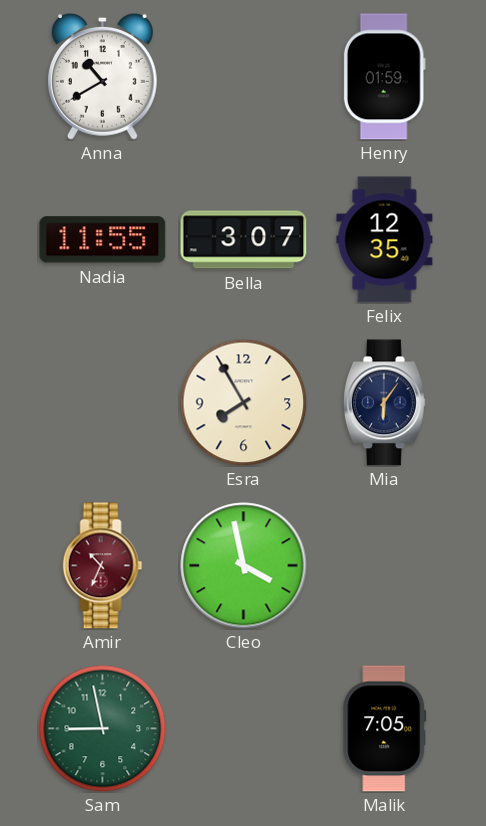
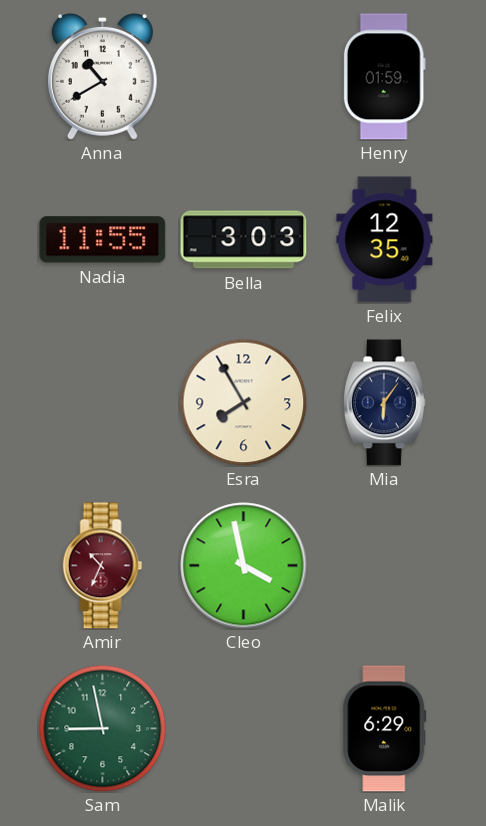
Bella: 3:07 -> 3:03 (244, 240)
Malik: 7:05 -> 6:29 (385, 729)
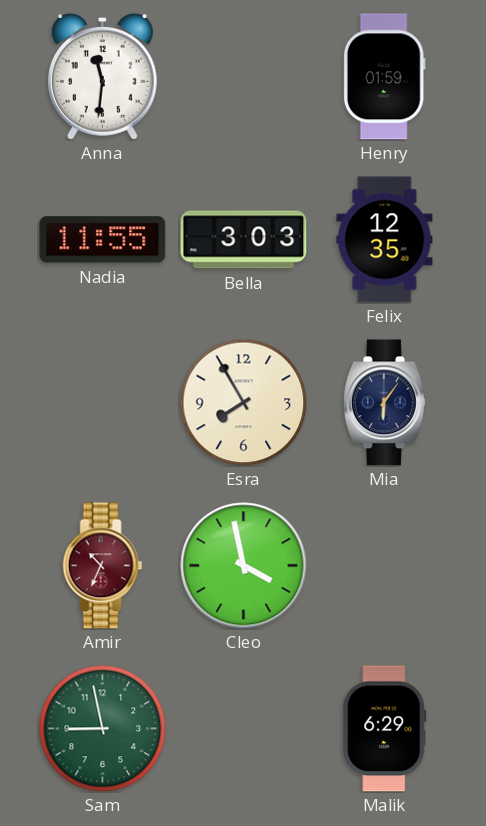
Anna: 10:40 -> 11:31 (102, 76)
